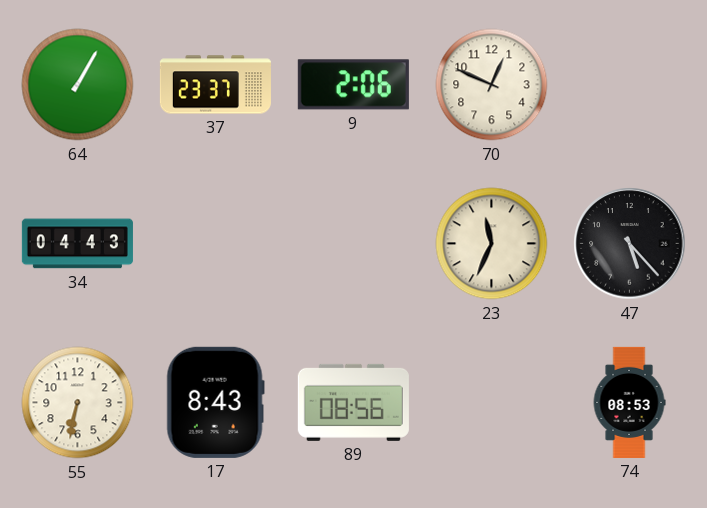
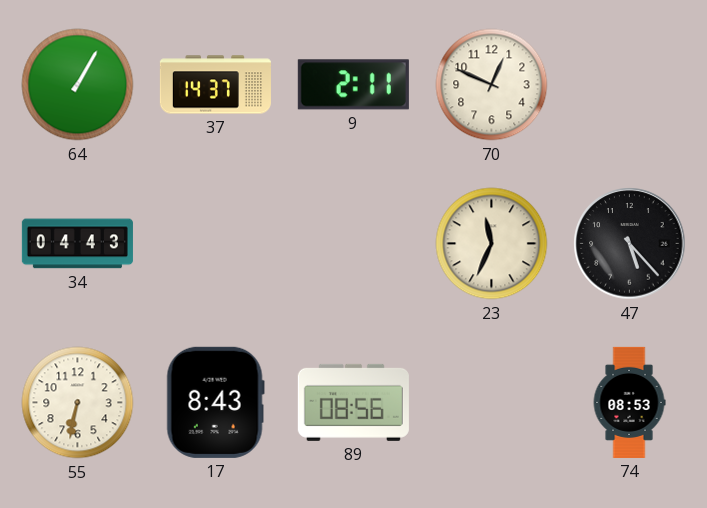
37: 23:37 -> 14:37 (215, 85)
9: 2:06 -> 2:11 (353, 85)
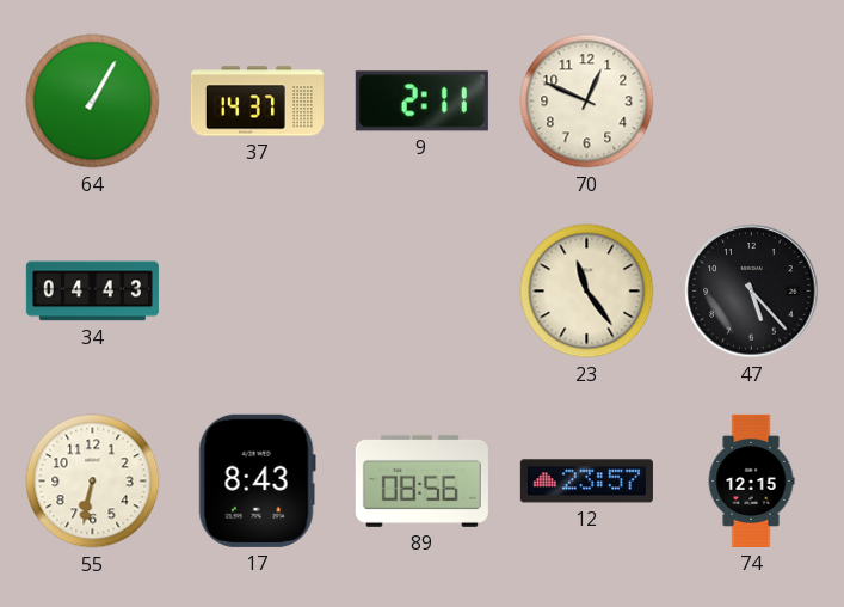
23: 11:34 -> 11:24 (587, 292)
12: none -> 23:57 (586, 482)
74: 08:53 -> 12:15 (751, 480)
